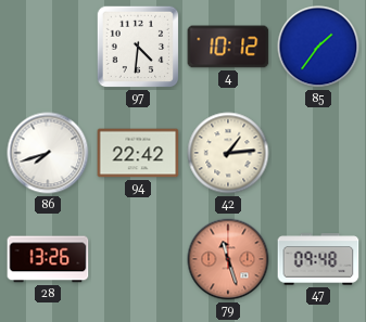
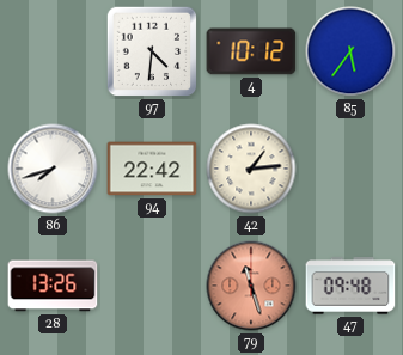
85: 1:36 -> 5:36 (350, 51)
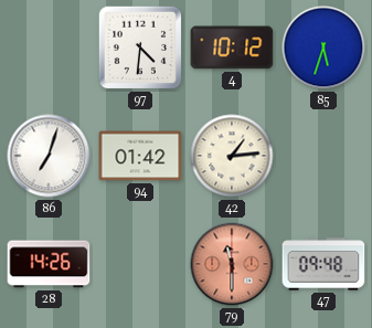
85: 5:36 -> 5:33 (323, 47)
86: 7:42 -> 7:03 (49, 156)
94: 22:42 -> 01:42 (140, 156)
28: 13:26 -> 14:26 (49, 264)
79: 11:27 -> 11:30 (232, 264)
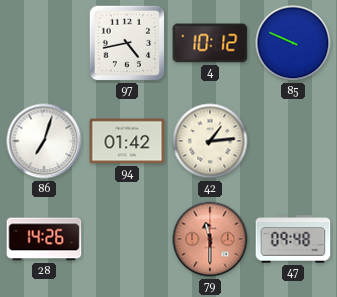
97: 4:31 -> 4:43 (127, 43)
85: 5:33 -> 9:49 (293, 43)
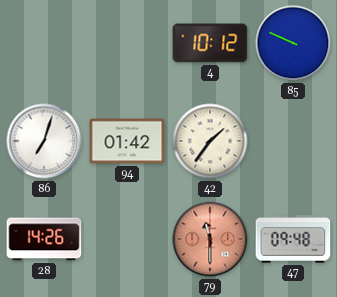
97: 4:43 -> none (127, 43)
42: 1:14 -> 1:36 (210, 141)
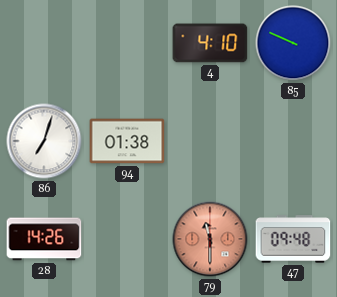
4: 10:12 -> 4:10 (210, 43)
94: 01:42 -> 01:38 (127, 141)
42: 1:36 -> none (210, 141)
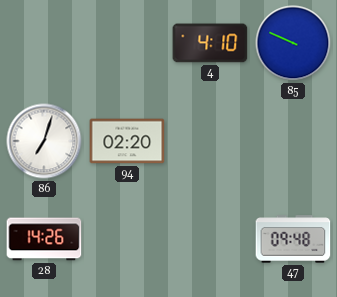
94: 01:38 -> 02:20 (127, 141)
79: 11:30 -> none (210, 239)
